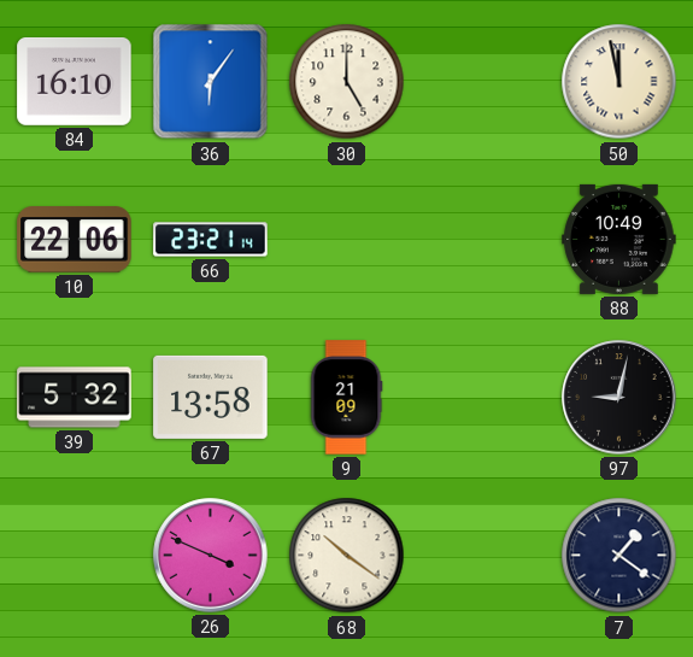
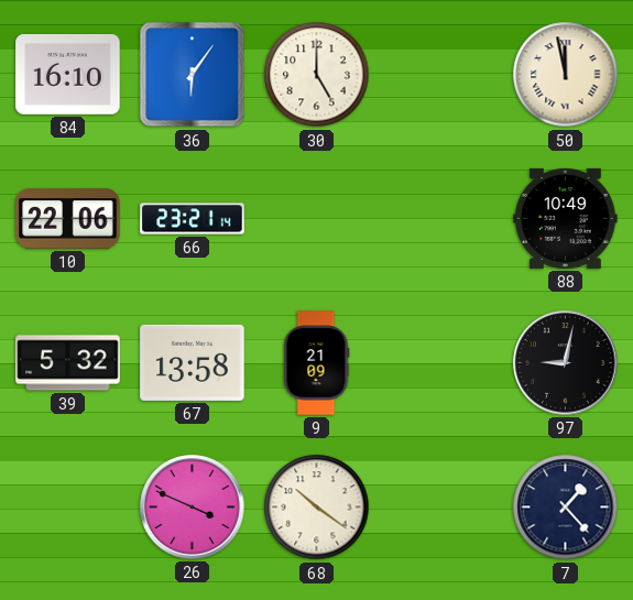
7: 1:21 -> 1:23 (566, 508)
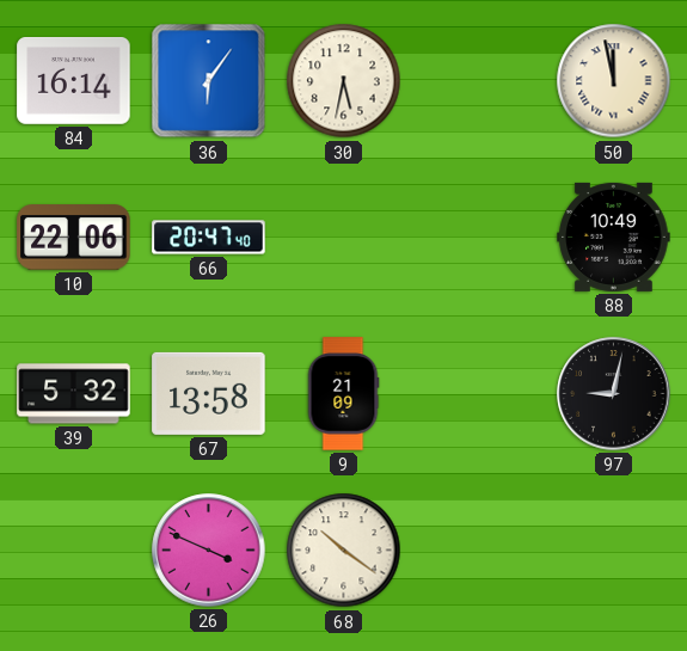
84: 16:10 -> 16:14 (74, 81)
30: 5:00 -> 5:32 (344, 81)
66: 23:21 -> 20:47 (209, 238)
7: 1:23 -> none (566, 508)
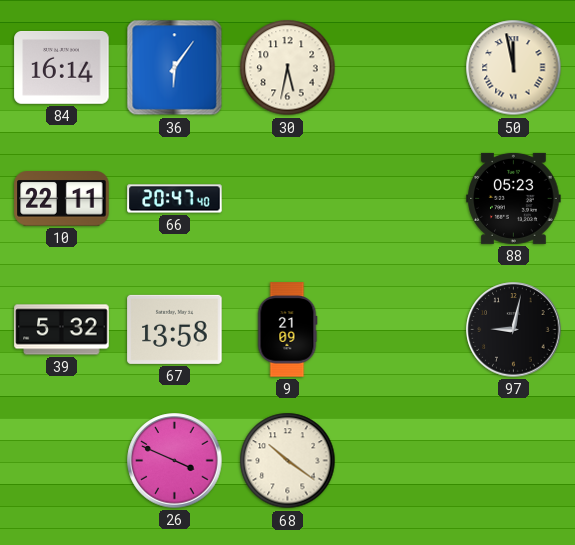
10: 22:06 -> 22:11 (62, 199)
88: 10:49 -> 05:23 (514, 198)
